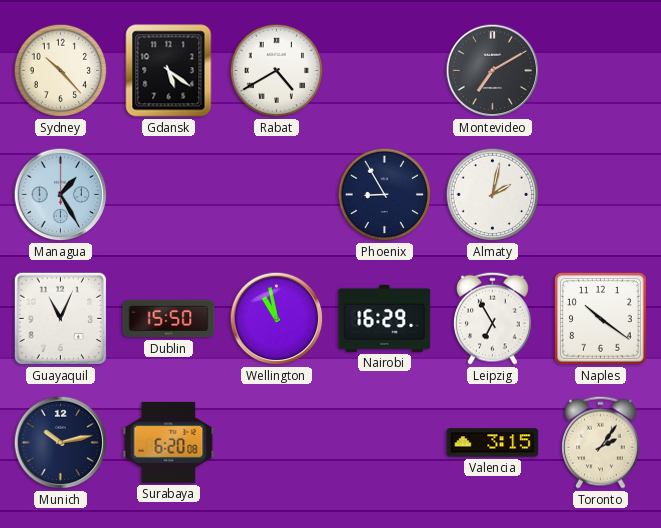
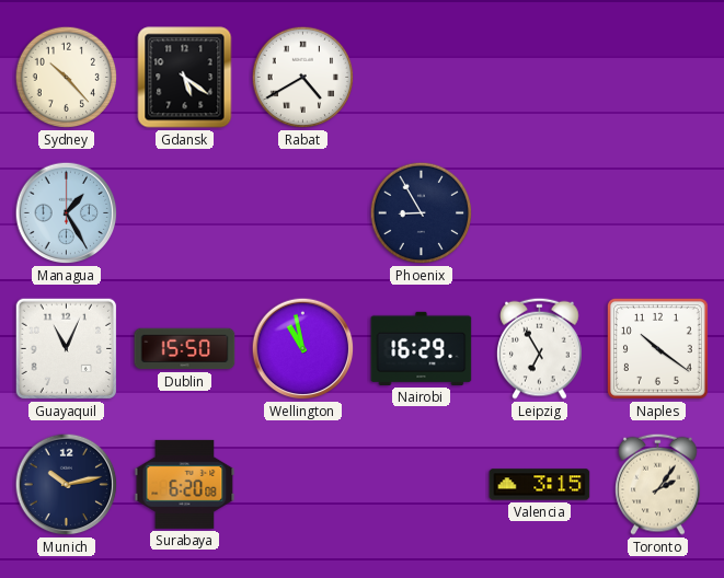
Montevideo: 7:10 -> none (493, 71)
Almaty: 2:02 -> none (493, 195)
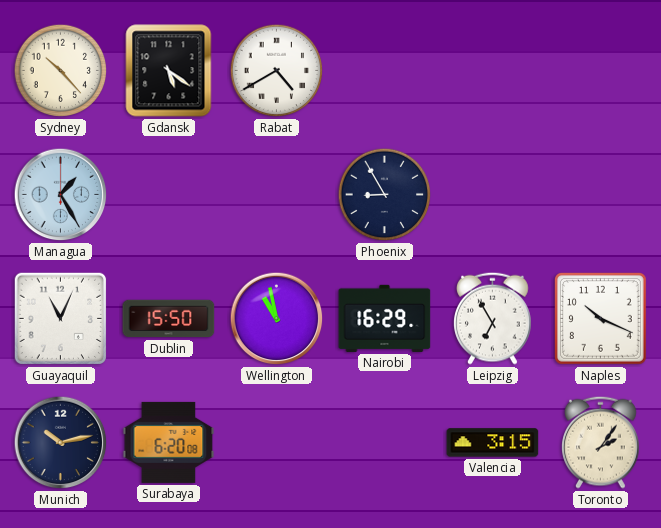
Naples: 10:21 -> 10:19 (600, 318)
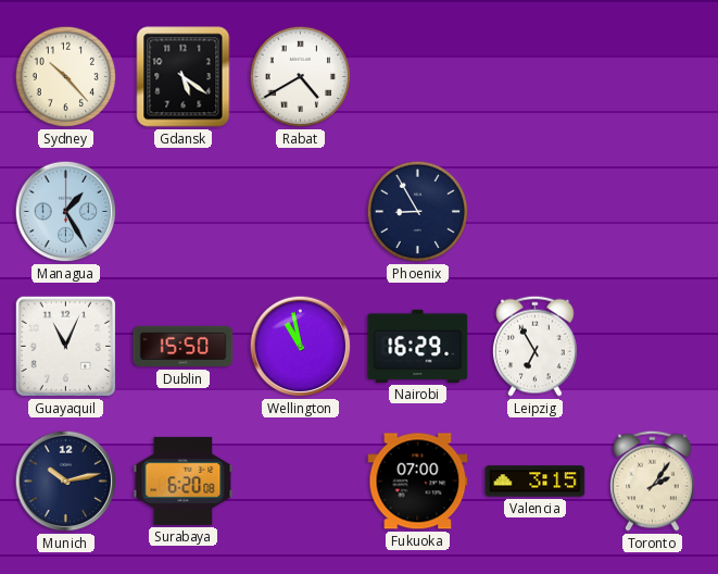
Naples: 10:19 -> none (600, 318)
Fukuoka: none -> 07:00 (418, 482)
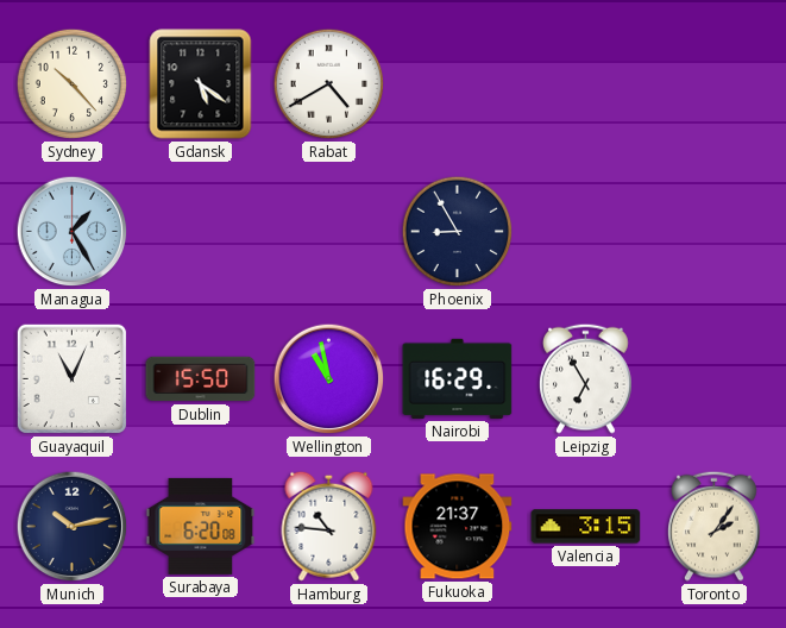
Hamburg: none -> 10:46 (329, 526)
Fukuoka: 07:00 -> 21:37 (458, 527)
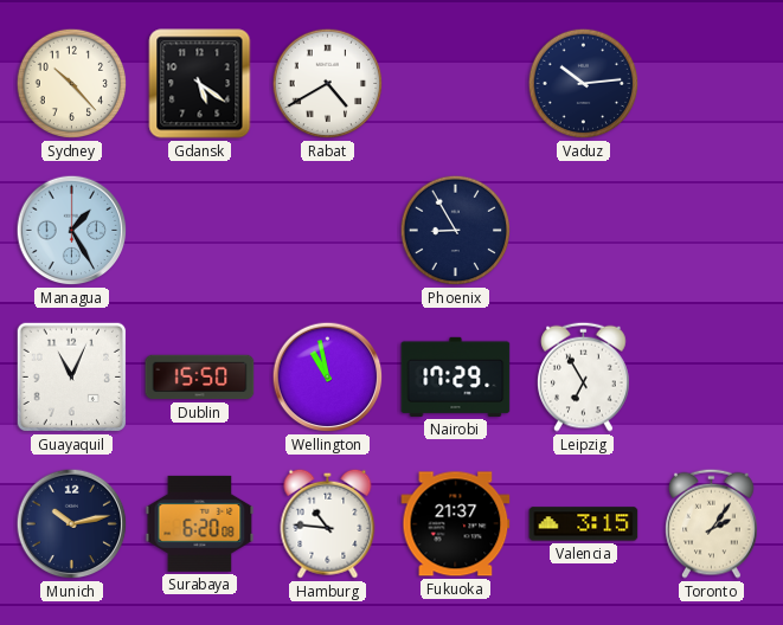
Vaduz: none -> 10:14 (584, 84)
Nairobi: 16:29 -> 17:29 (456, 376)
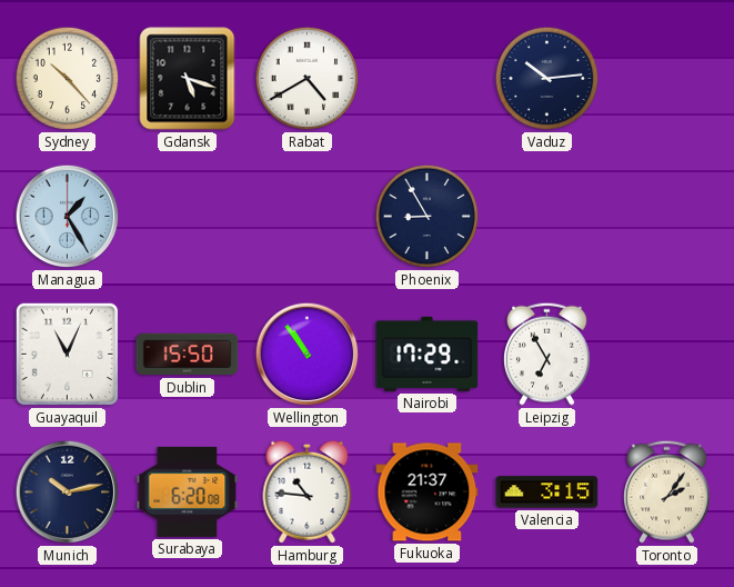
Gdansk: 5:21 -> 5:18 (188, 79)
Wellington: 10:58 -> 10:54 (308, 355)
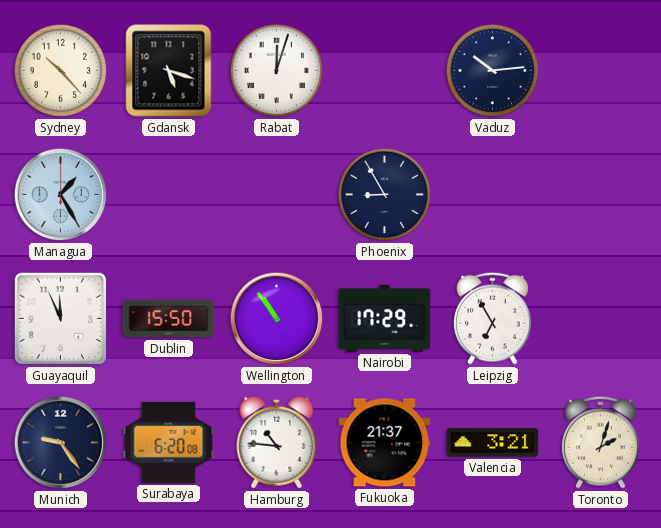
Rabat: 4:40 -> 12:03 (277, 71)
Guayaquil: 11:04 -> 11:56 (61, 319)
Munich: 10:13 -> 9:24 (61, 443)
Valencia: 3:15 -> 3:21 (493, 443)
Toronto: 2:06 -> 2:03 (601, 442)
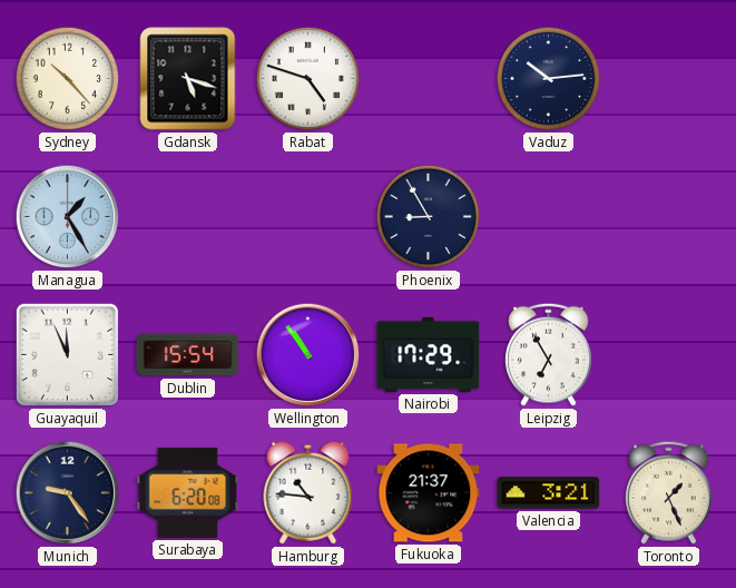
Rabat: 12:03 -> 4:48 (308, 79)
Dublin: 15:50 -> 15:54 (188, 355)
Toronto: 2:03 -> 1:26 (669, 492)
